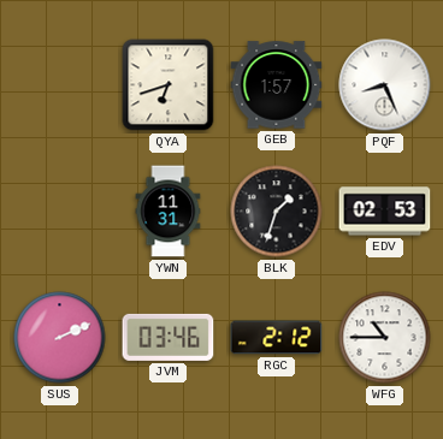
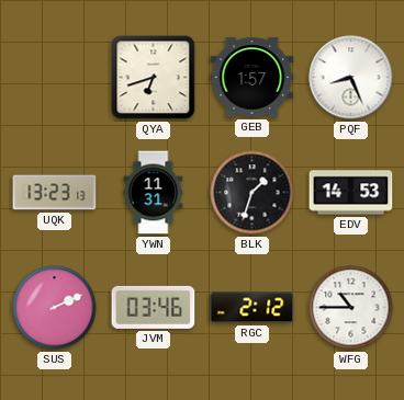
UQK: none -> 13:23 (55, 193)
EDV: 02:53 -> 14:53 (351, 193)
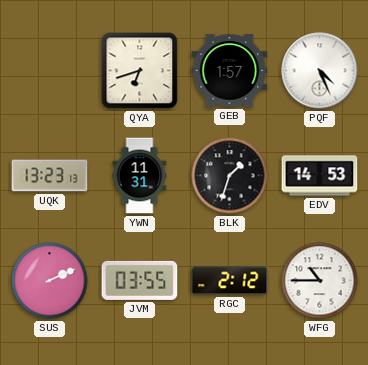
PQF: 8:26 -> 4:26 (320, 71)
JVM: 03:46 -> 03:55 (140, 280)
